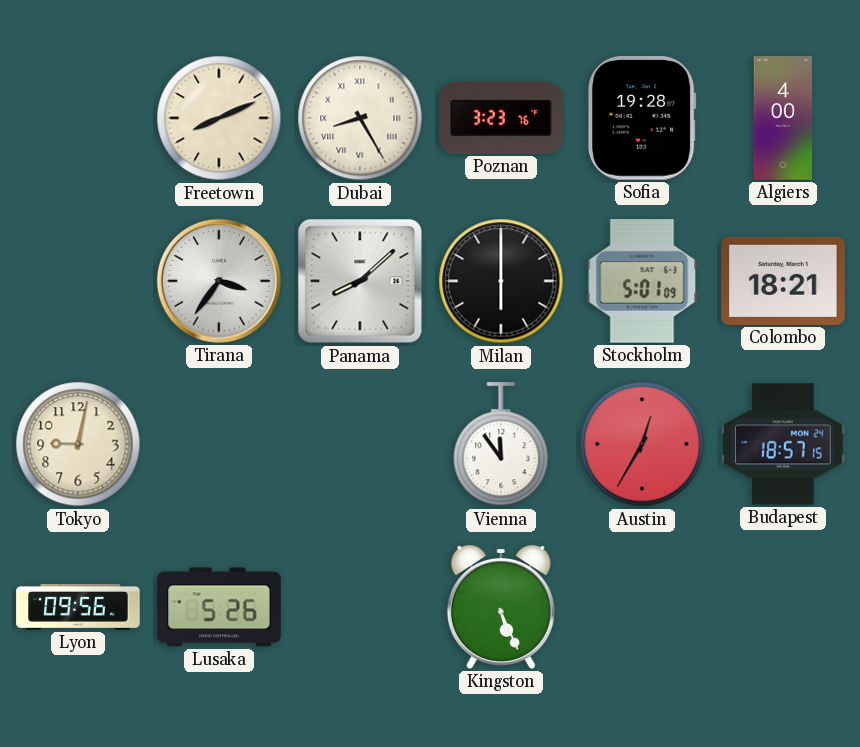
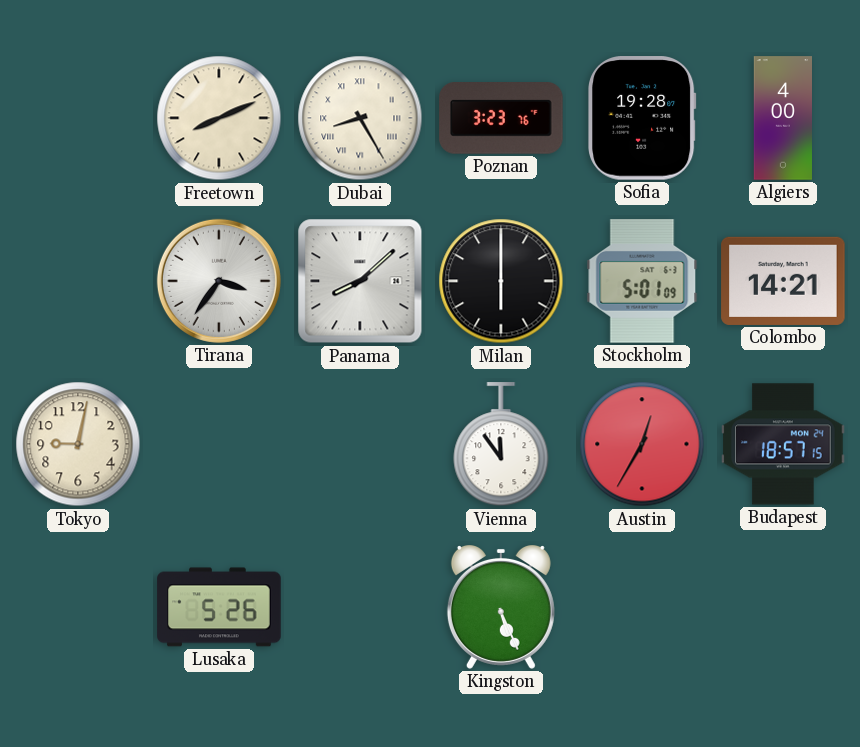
Colombo: 18:21 -> 14:21 (783, 281)
Lyon: 09:56 -> none (78, 607)
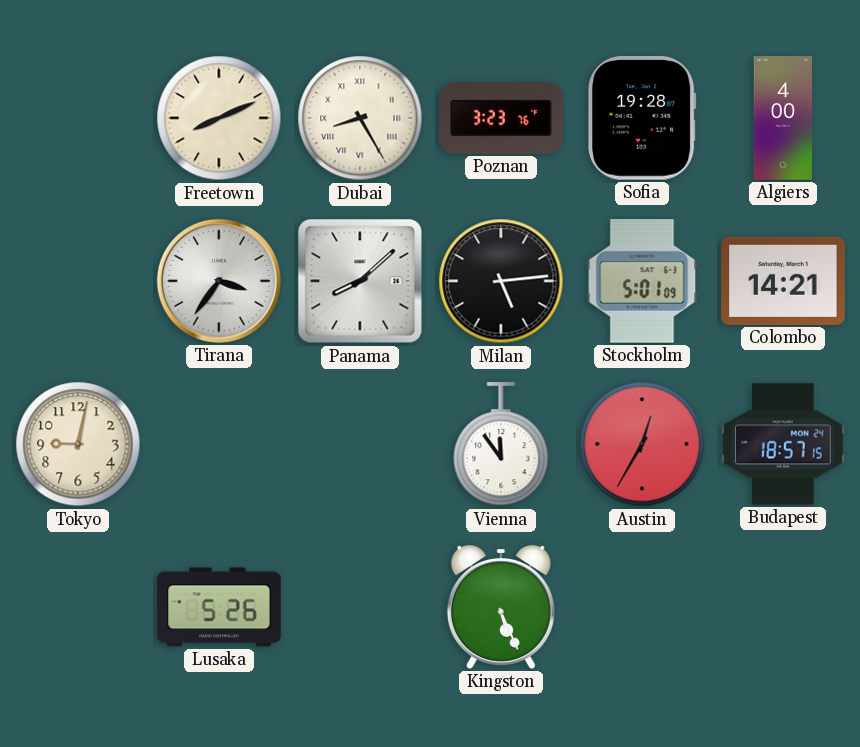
Milan: 6:00 -> 5:14 (501, 281)
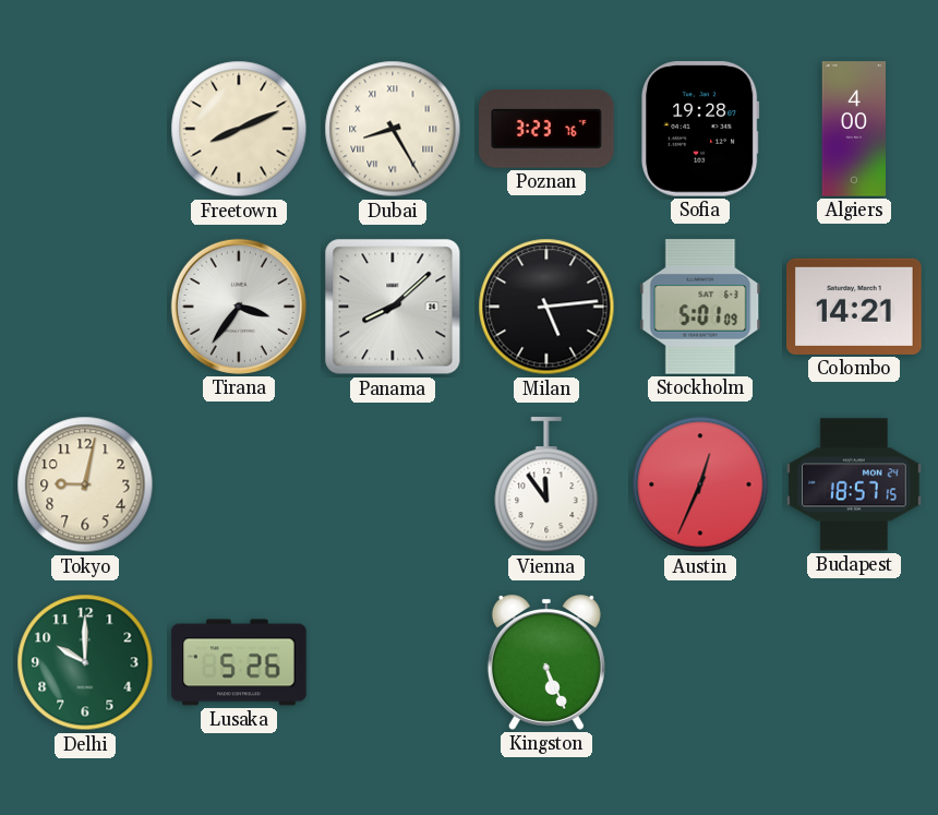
Austin: 12:35 -> 12:34 (700, 484)
Delhi: none -> 10:00 (85, 662)
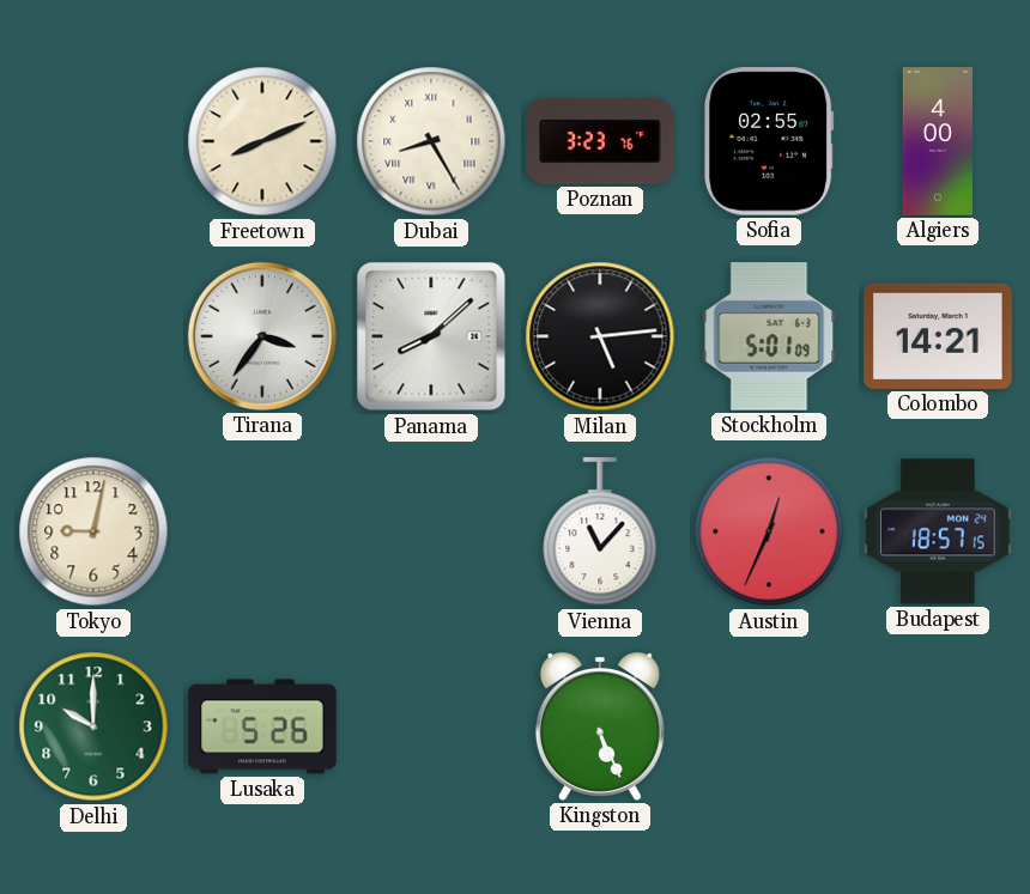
Sofia: 19:28 -> 02:55 (770, 141)
Vienna: 11:54 -> 11:07 (600, 533)
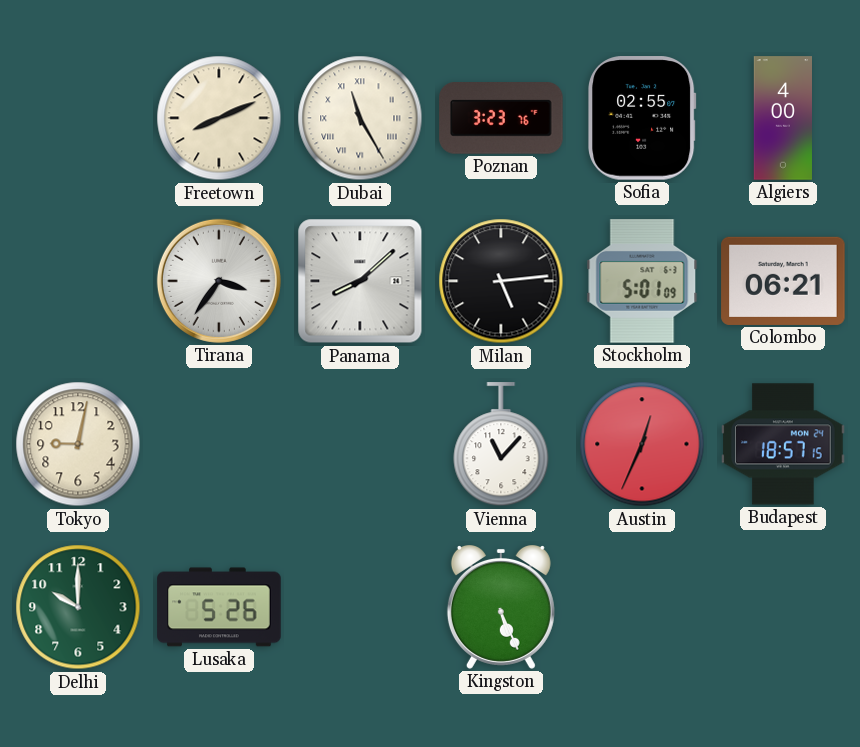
Dubai: 8:25 -> 11:25 (360, 118)
Colombo: 14:21 -> 06:21 (783, 281)
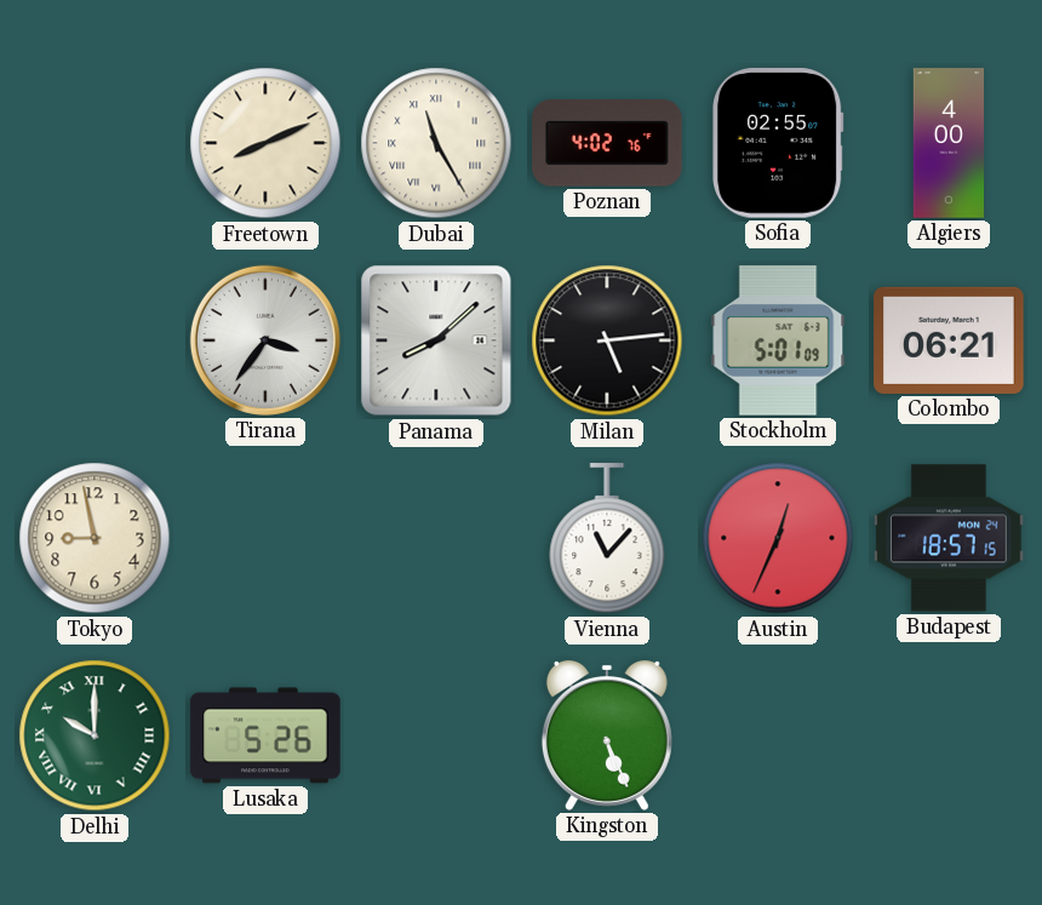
Poznan: 3:23 -> 4:02 (607, 143)
Tokyo: 9:02 -> 8:58 (95, 538)
Delhi numerals: Arabic -> Roman (95, 735)
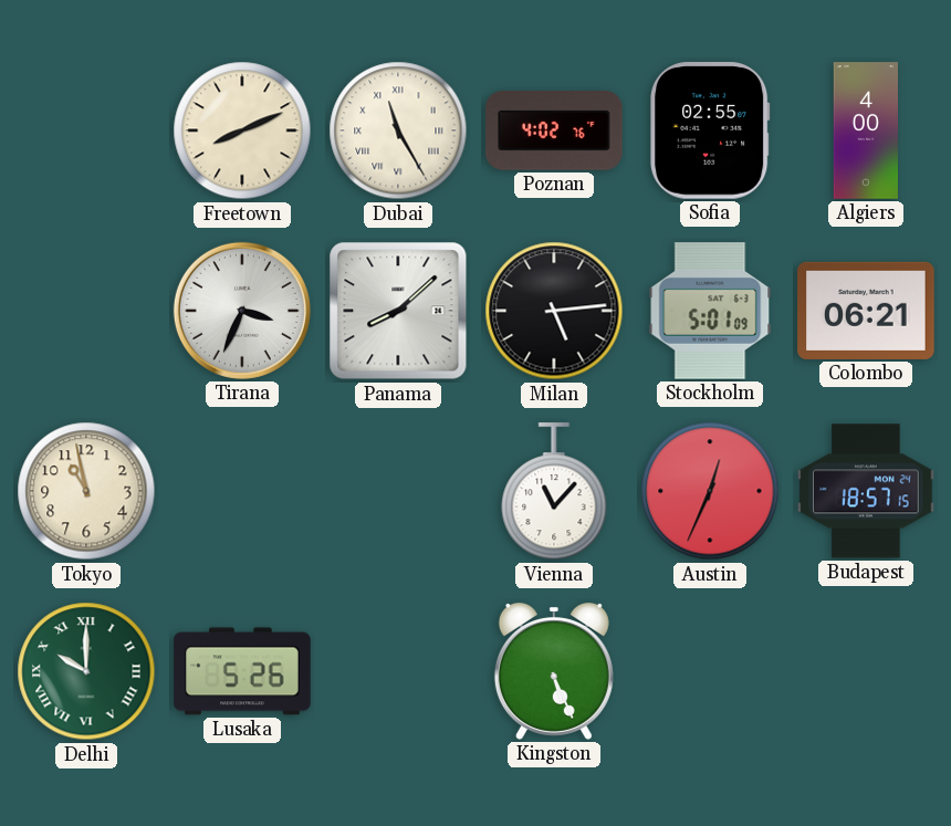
Tirana: 3:36 -> 3:34 (242, 311)
Tokyo: 8:58 -> 10:58 (86, 491)
